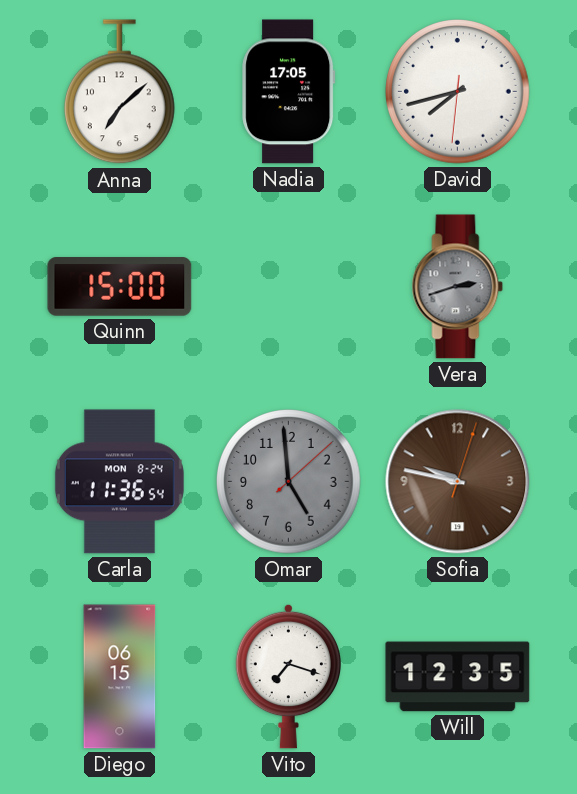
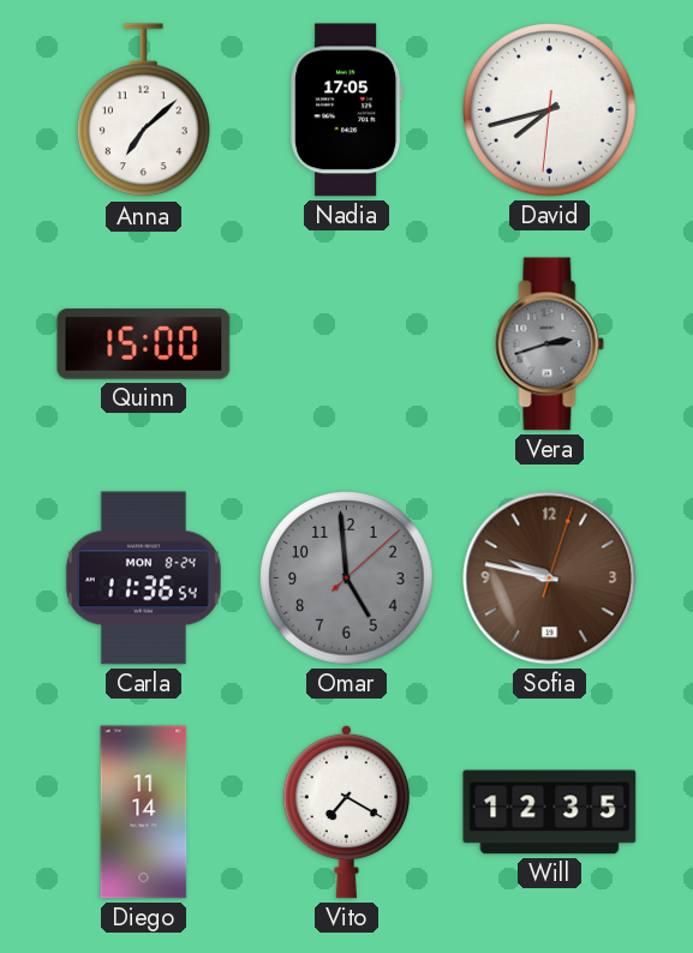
Diego: 06:15 -> 11:14 (144, 813)
Vito: 7:18 -> 7:20 (346, 811)
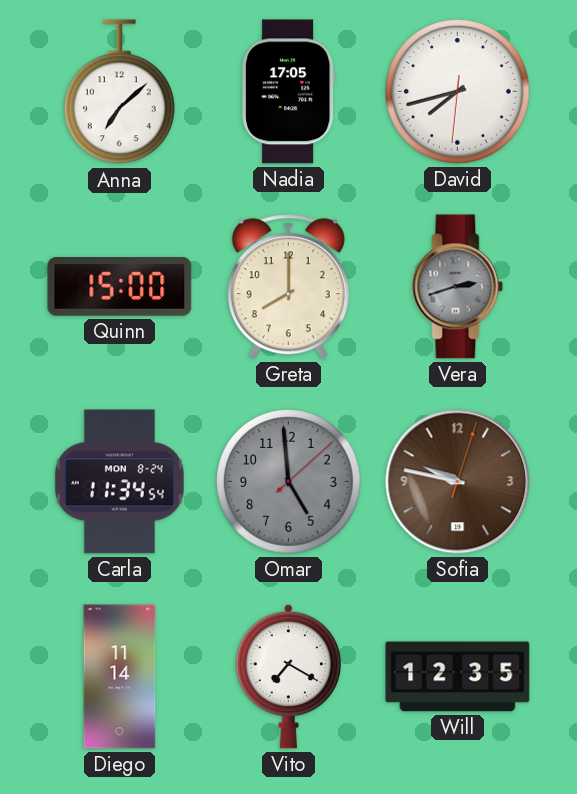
Greta: none -> 8:00 (288, 287)
Carla: 11:36 -> 11:34 (119, 482)
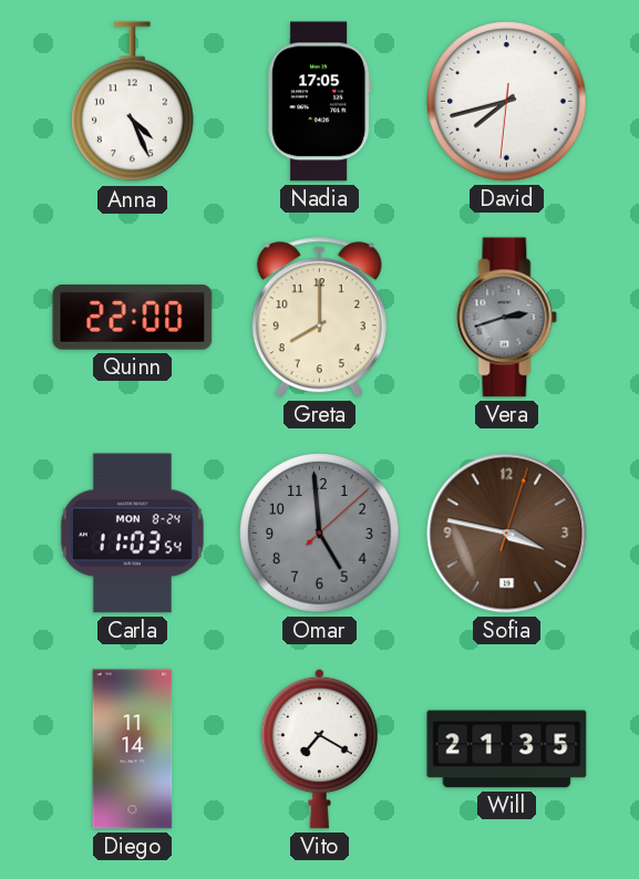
Anna: 7:08 -> 4:26 (132, 102)
Quinn: 15:00 -> 22:00 (133, 318)
Carla: 11:34 -> 11:03 (132, 534)
Sofia: 9:47 -> 3:47 (507, 534)
Will: 12:35 -> 21:35 (507, 749)
